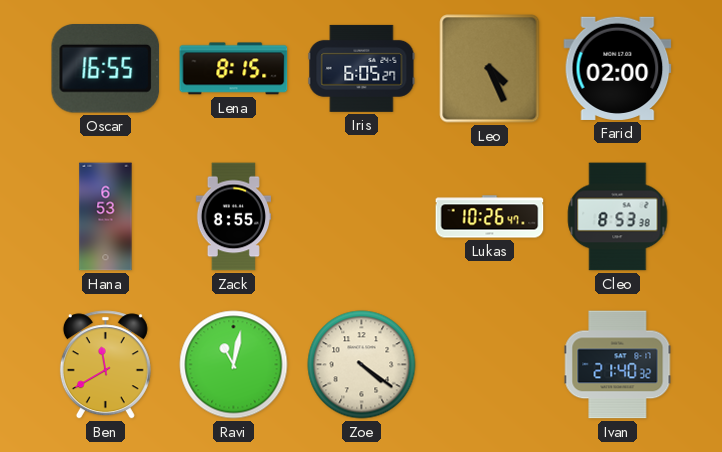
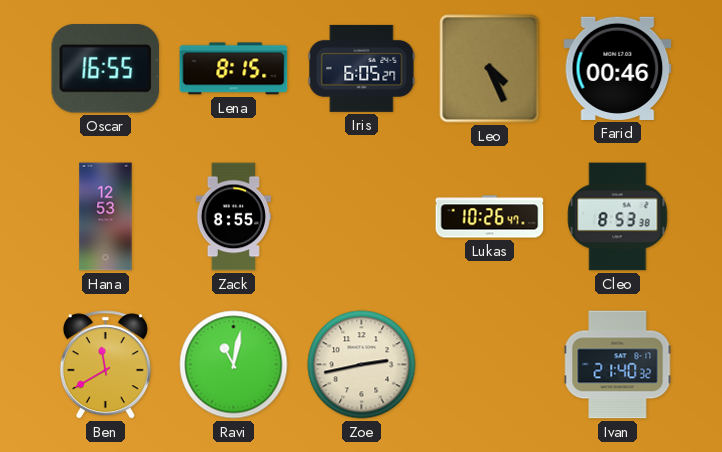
Farid: 02:00 -> 00:46 (618, 68)
Hana: 6:53 -> 12:53 (106, 217)
Zoe: 4:21 -> 2:43 (362, 365)
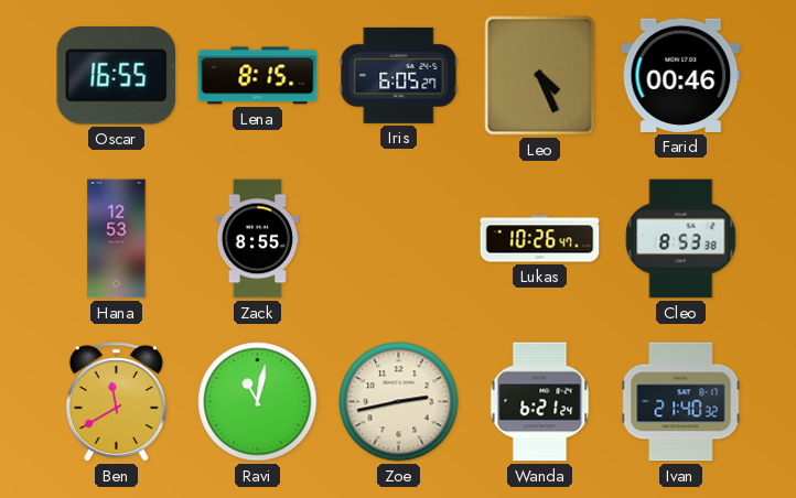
Wanda: none -> 6:21 (540, 402)
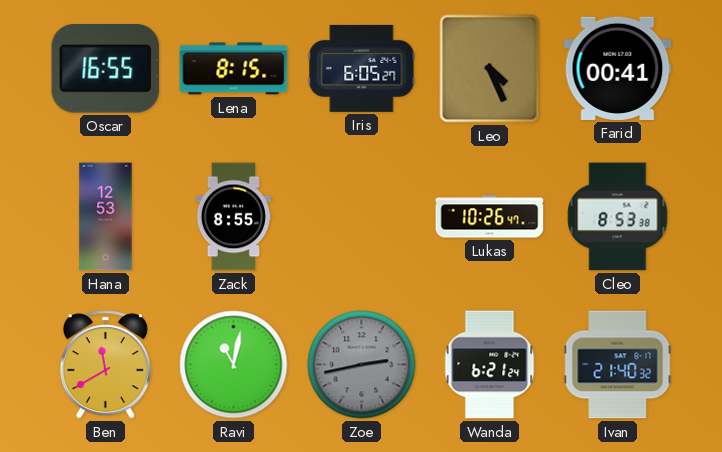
Farid: 00:46 -> 00:41 (618, 68)
Zoe dial: cream -> grey (362, 365)
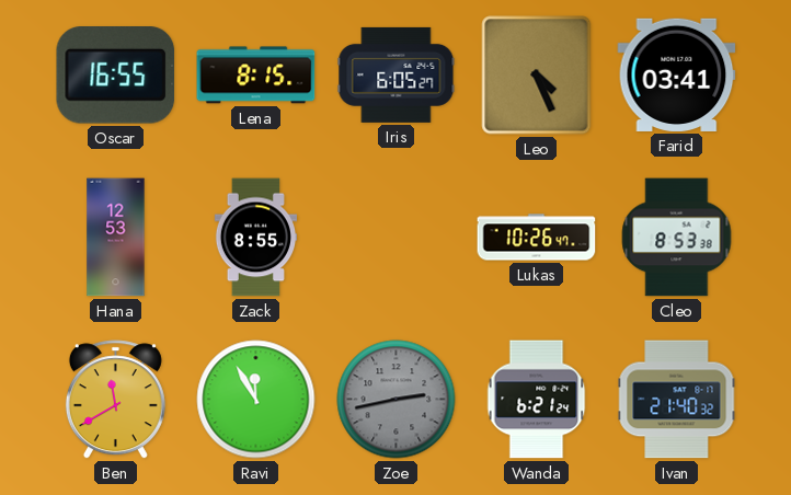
Farid: 00:41 -> 03:41 (677, 74)
Ravi: 11:02 -> 11:55 (256, 400)
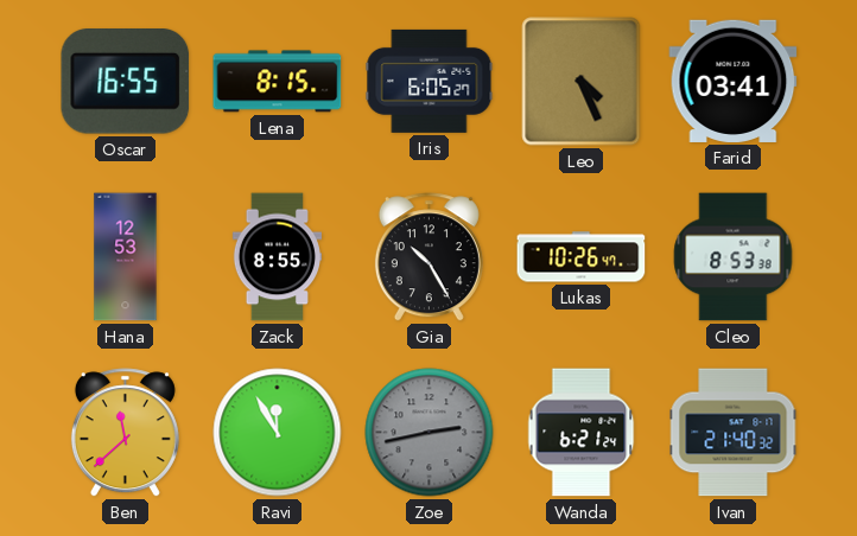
Gia: none -> 10:25 (429, 257)
Ben: 11:40 -> 11:38 (125, 433)
